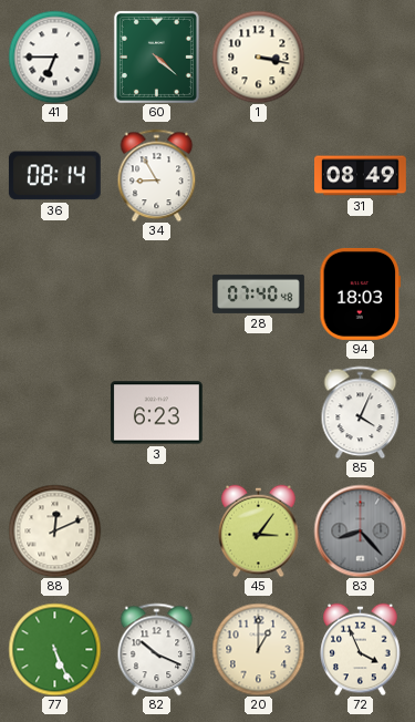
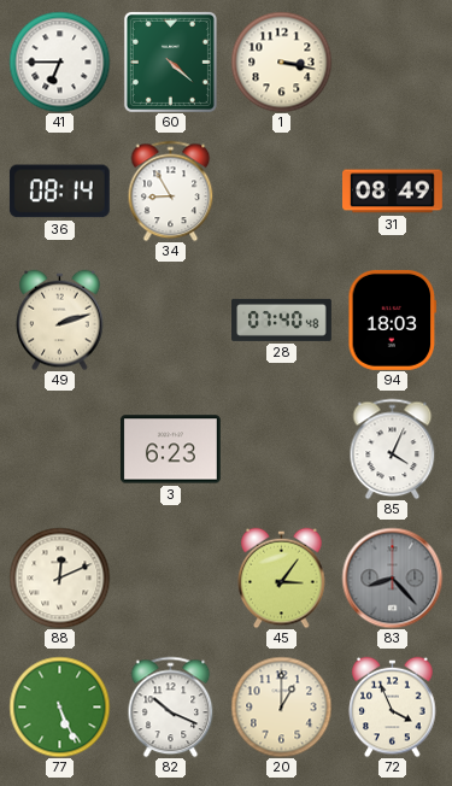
49: none -> 2:12 (60, 319)
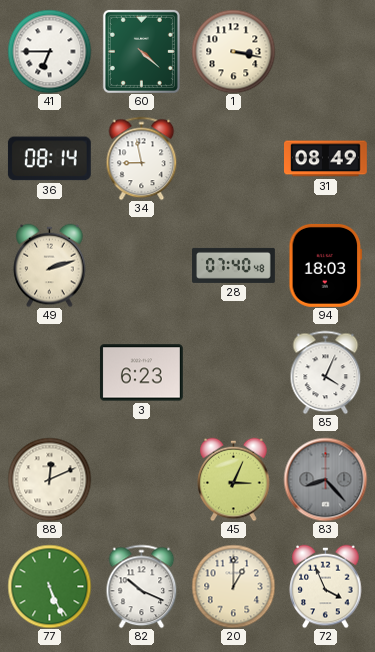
34: 8:55 -> 8:58 (142, 158)
45: 3:06 -> 3:04 (234, 479)
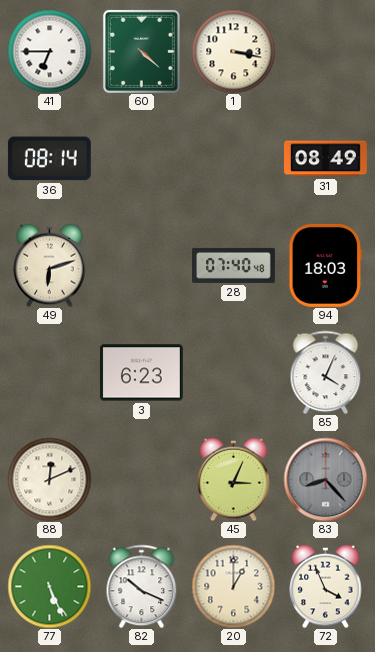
34: 8:58 -> none (142, 158)
49: 2:12 -> 6:12 (50, 265)
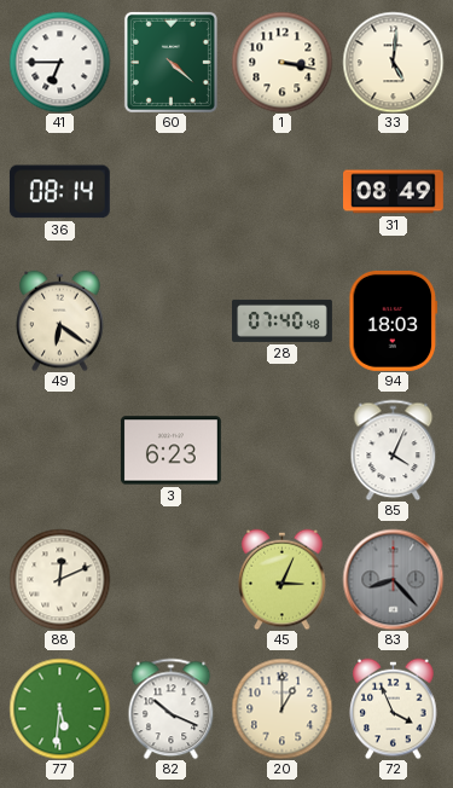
33: none -> 5:01 (393, 62)
49: 6:12 -> 6:21 (60, 320)
77: 5:26 -> 5:31 (59, 708)
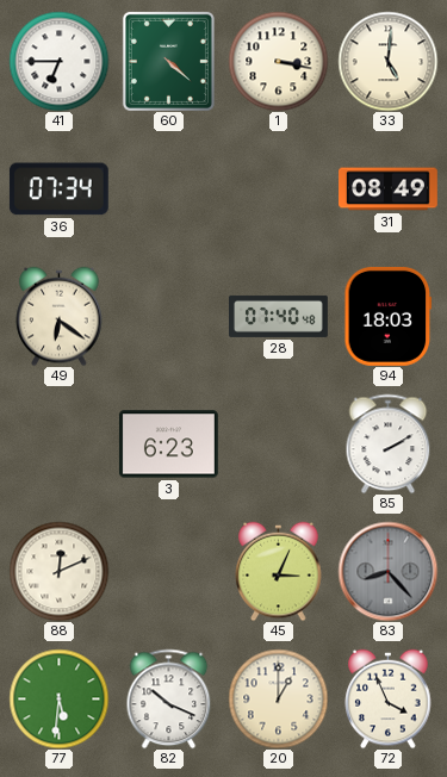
36: 08:14 -> 07:34 (58, 189)
85: 4:04 -> 2:10 (389, 443)
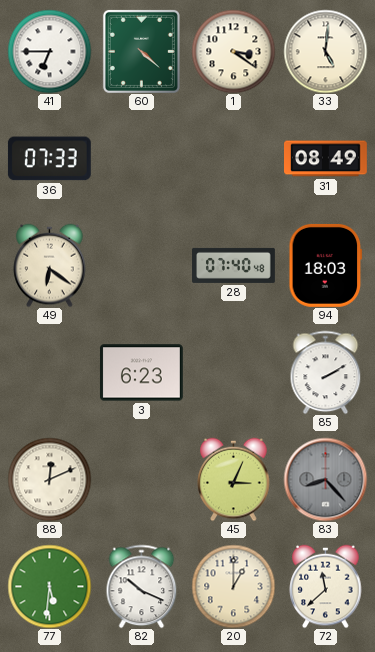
1: 3:17 -> 3:21 (233, 51)
36: 07:34 -> 07:33 (49, 159)
72: 3:56 -> 11:38 (326, 586)
